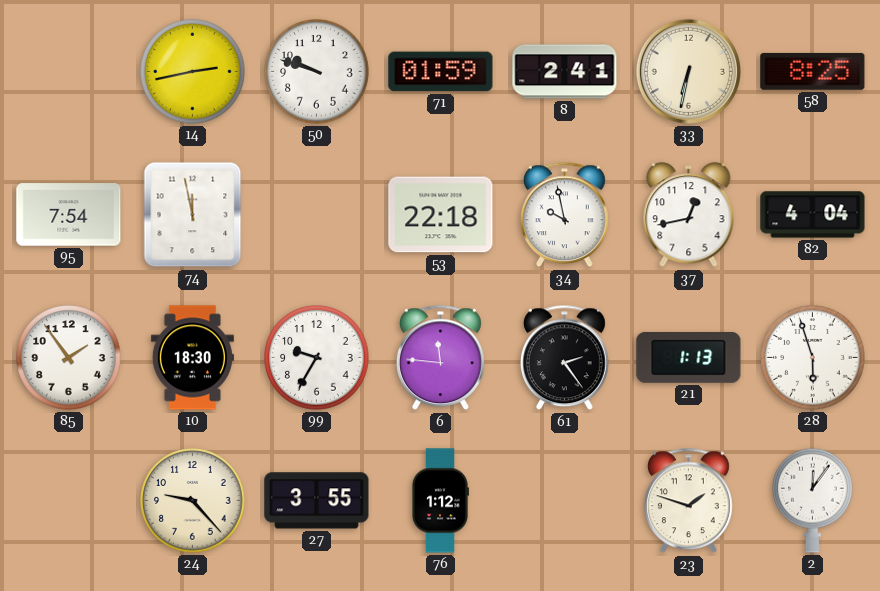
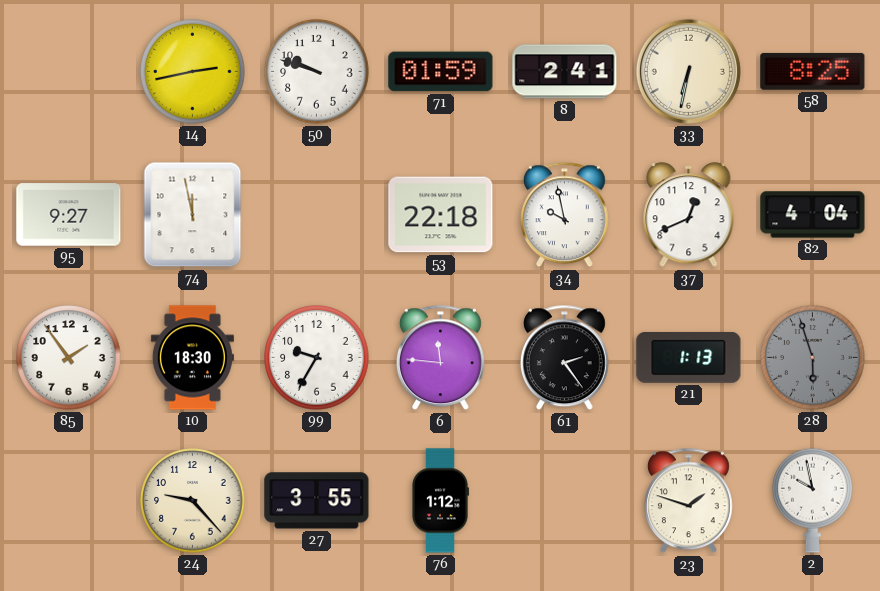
95: 7:54 -> 9:27 (69, 215)
37: 12:43 -> 12:41 (689, 215)
28 dial: white -> grey (813, 358)
2: 12:06 -> 9:58 (813, 500)
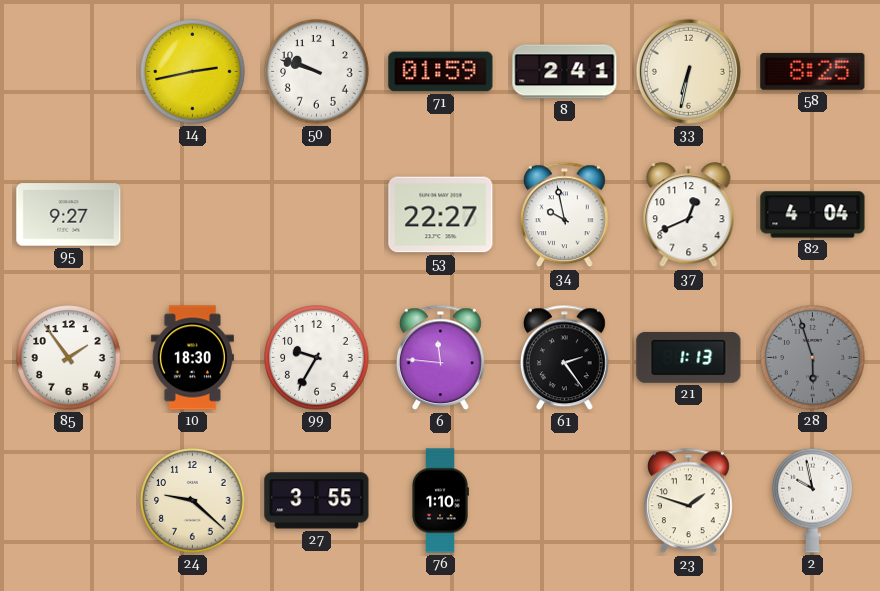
74: 11:58 -> none (193, 215)
53: 22:18 -> 22:27 (441, 215)
24: 9:23 -> 9:22 (193, 501)
76: 1:12 -> 1:10 (440, 501)
